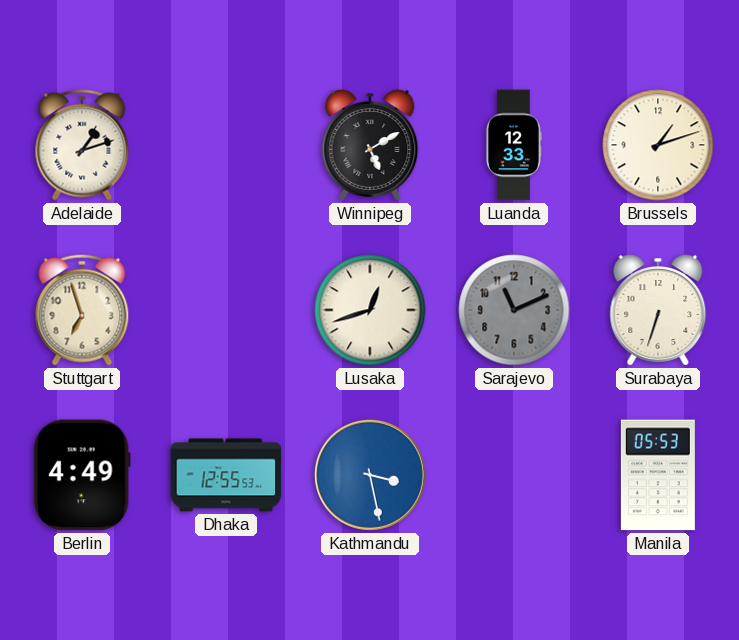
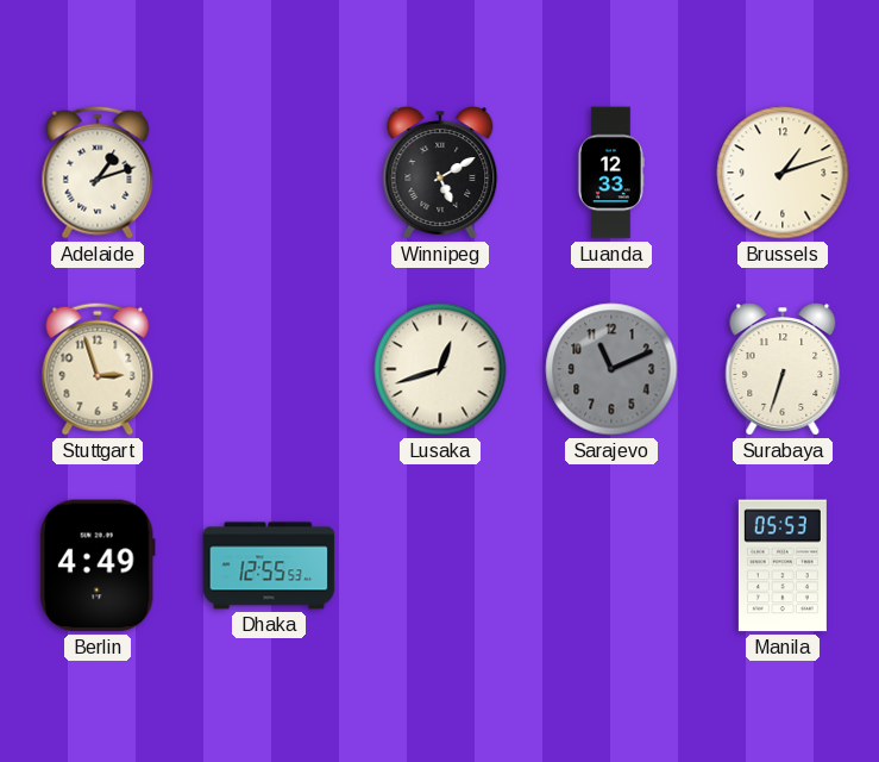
Stuttgart: 6:57 -> 2:57 (98, 369)
Kathmandu: 3:28 -> none (370, 475)
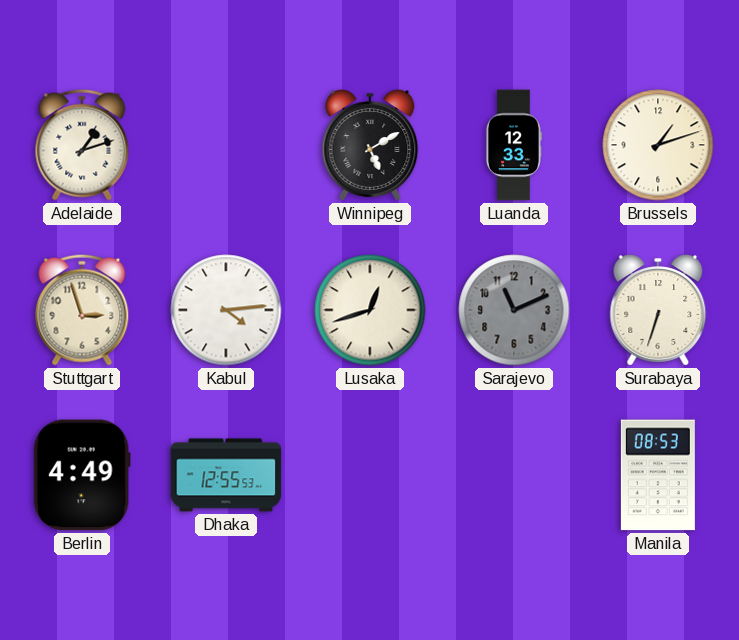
Kabul: none -> 4:14 (226, 310)
Manila: 05:53 -> 08:53 (658, 475)
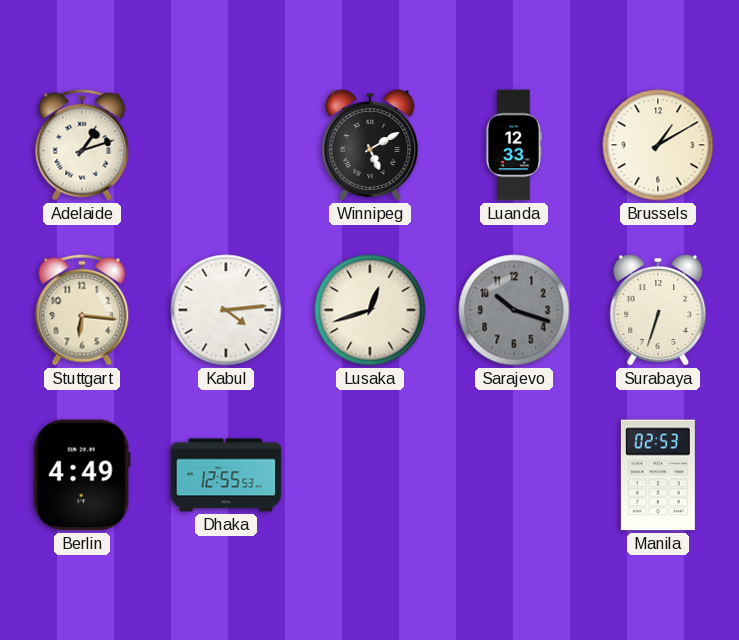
Brussels: 1:12 -> 1:10 (658, 145)
Stuttgart: 2:57 -> 6:16 (82, 310)
Sarajevo: 11:11 -> 10:18 (514, 310)
Manila: 08:53 -> 02:53 (658, 475)
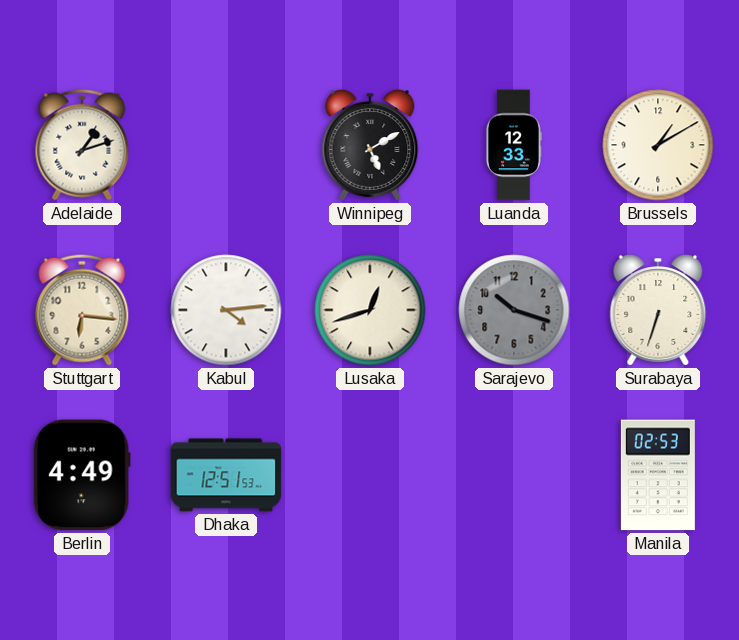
Dhaka: 12:55 -> 12:51 (226, 475)
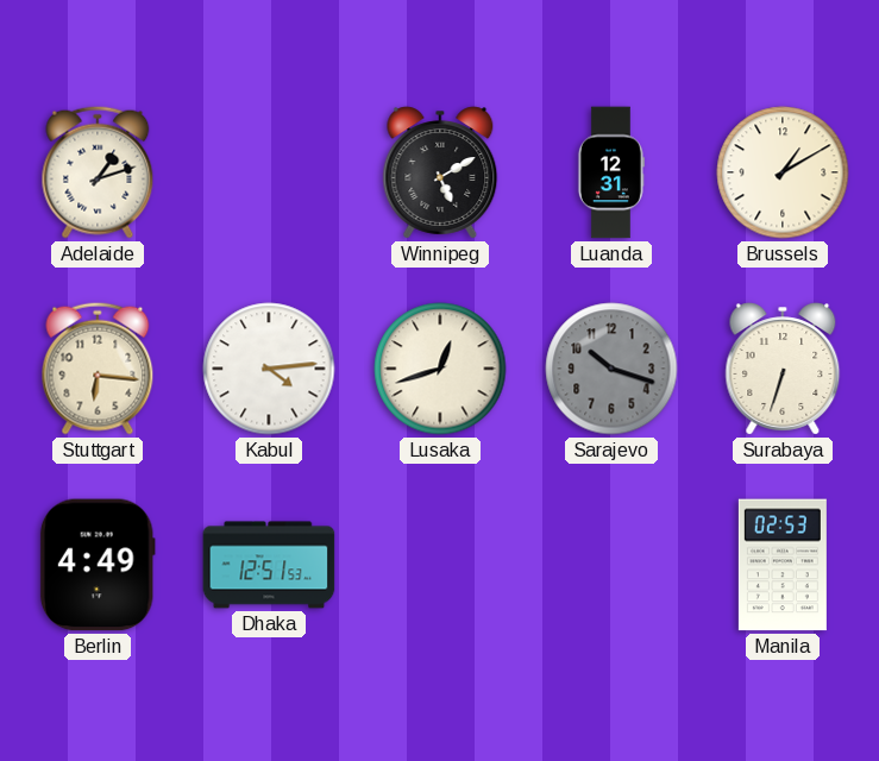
Luanda: 12:33 -> 12:31 (610, 172)
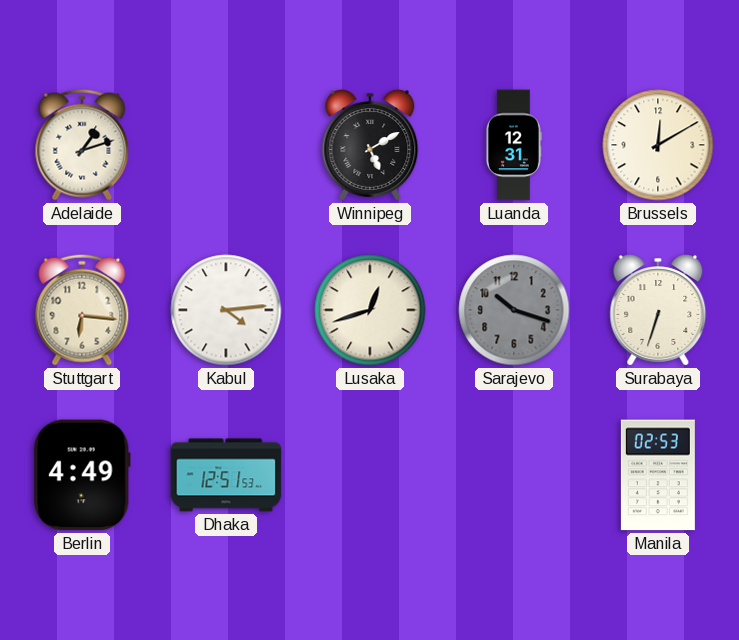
Brussels: 1:10 -> 12:10 (658, 145)
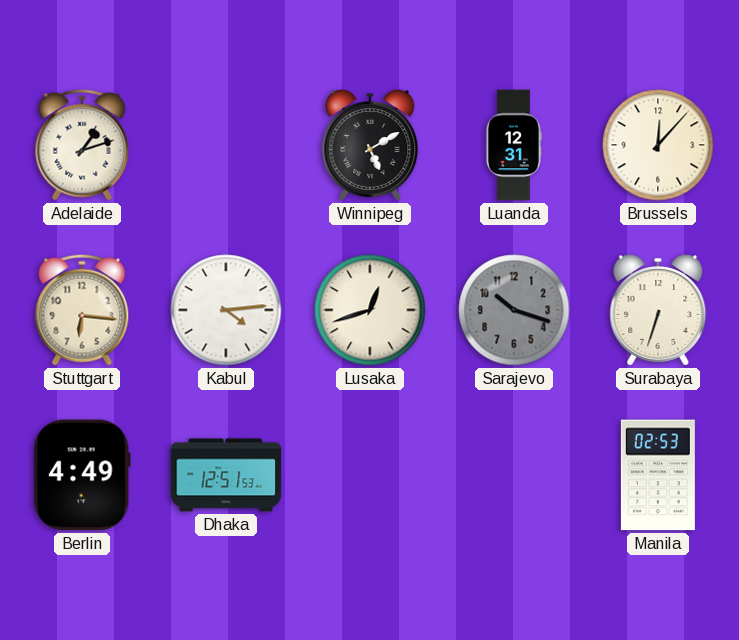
Brussels: 12:10 -> 12:07 (658, 145)
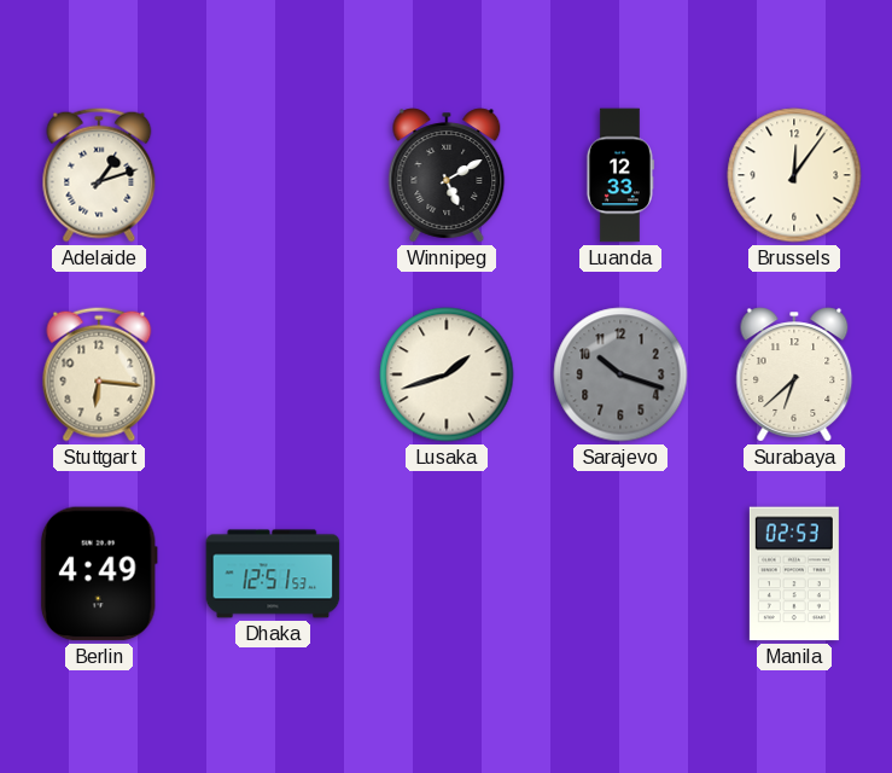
Luanda: 12:31 -> 12:33 (619, 175)
Brussels: 12:07 -> 12:06 (794, 175)
Kabul: 4:14 -> none (226, 310)
Lusaka: 12:42 -> 1:42 (447, 374)
Surabaya: 6:33 -> 6:38 (794, 374)
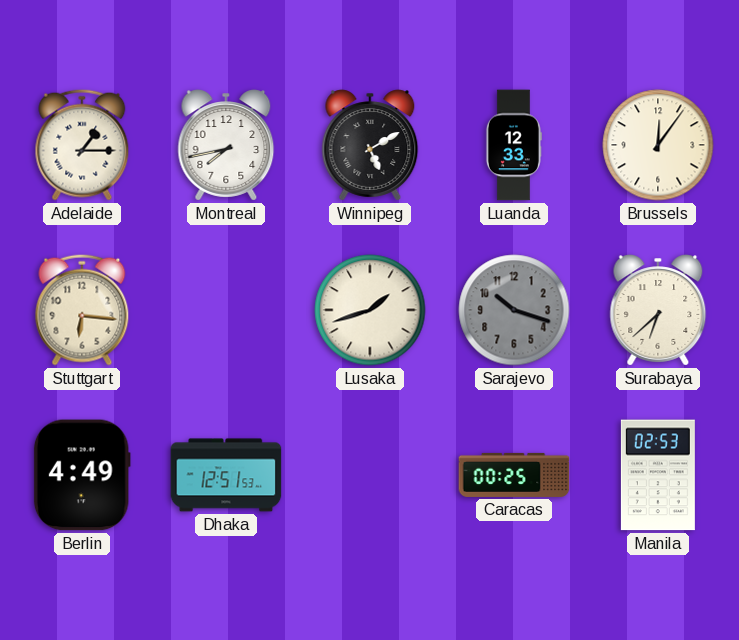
Adelaide: 1:12 -> 1:15 (82, 145)
Montreal: none -> 7:43 (226, 145)
Caracas: none -> 00:25 (514, 475)
